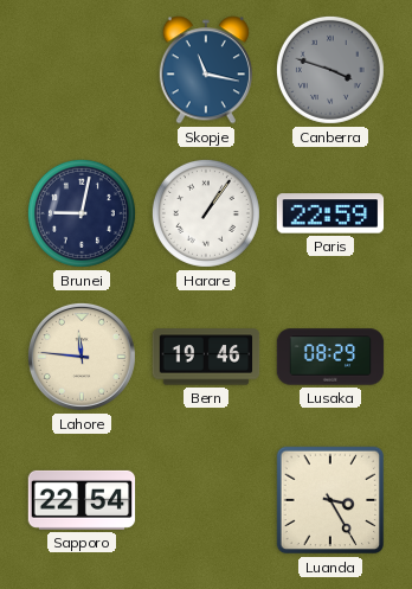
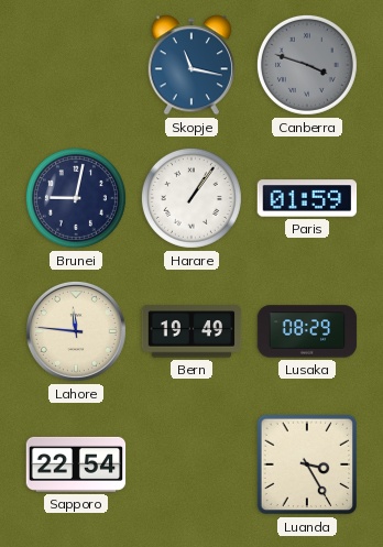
Paris: 22:59 -> 01:59 (307, 198)
Bern: 19:46 -> 19:49 (191, 331)
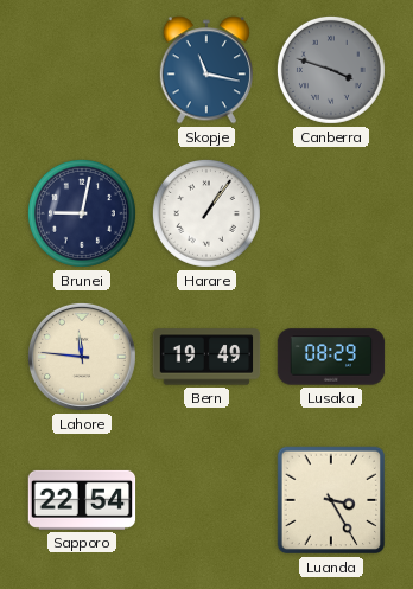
Paris: 01:59 -> none (307, 198)
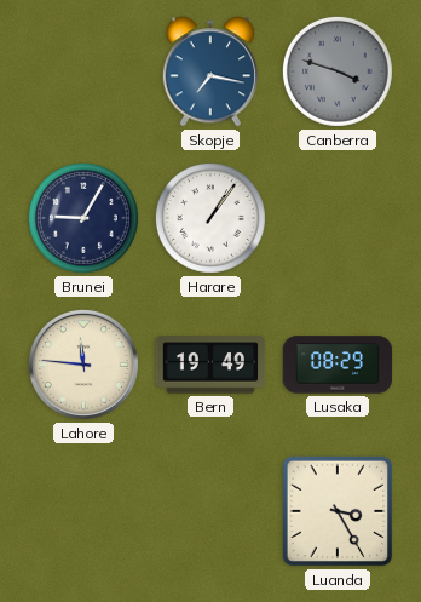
Skopje: 11:17 -> 7:17 (211, 71)
Brunei: 9:02 -> 9:05 (83, 218)
Sapporo: 22:54 -> none (82, 500)
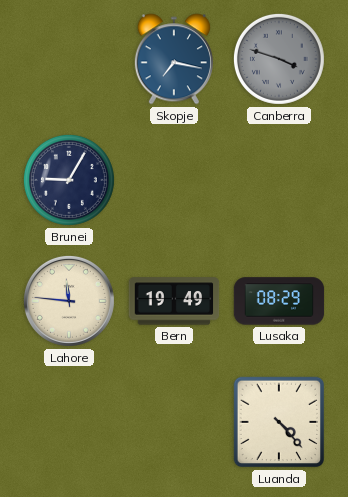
Harare: 1:06 -> none (211, 218)
Luanda: 3:25 -> 4:23 (279, 422)
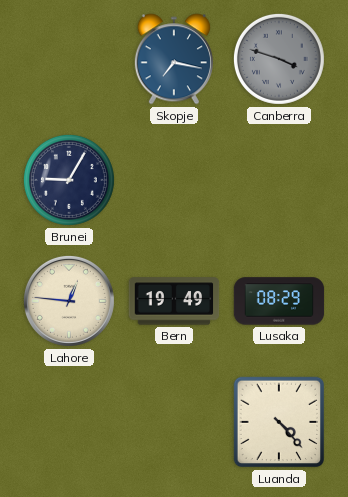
Lahore: 11:46 -> 12:46 (69, 301)
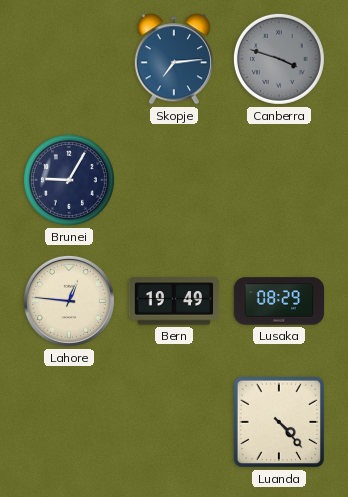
Skopje: 7:17 -> 7:14 (174, 59)
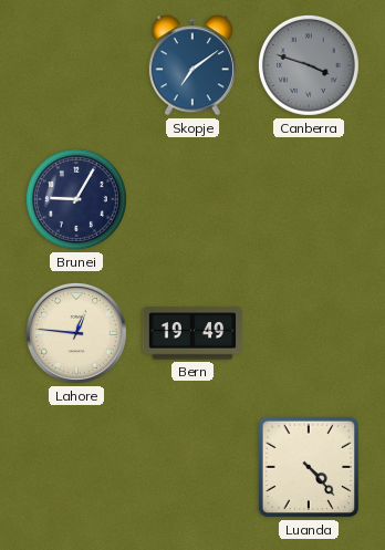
Skopje: 7:14 -> 7:09 (192, 65)
Lusaka: 08:29 -> none (279, 301)
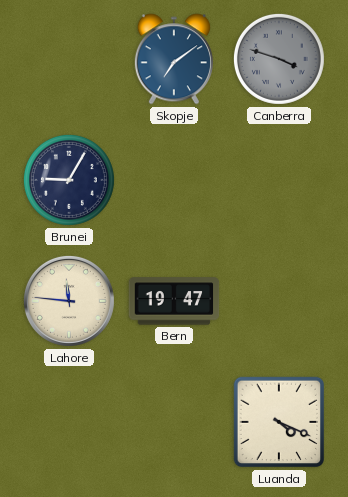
Lahore: 12:46 -> 11:46 (69, 301)
Bern: 19:49 -> 19:47 (174, 301)
Luanda: 4:23 -> 4:19 (279, 422)
